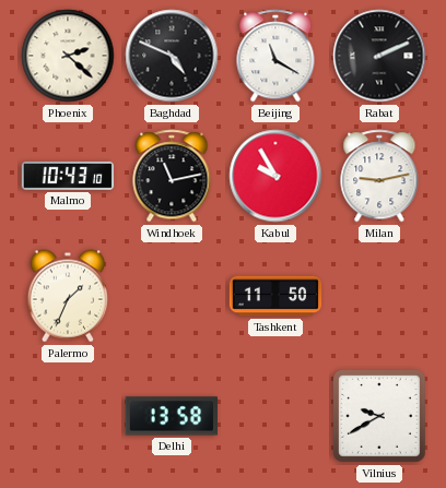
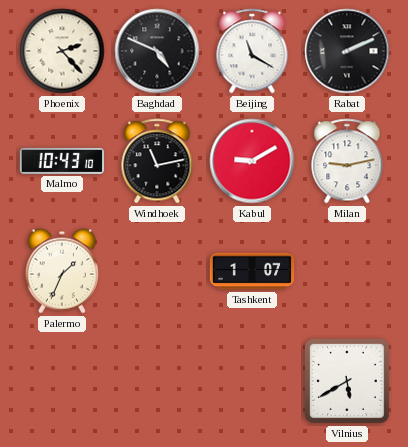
Phoenix: 2:22 -> 2:23 (62, 51)
Kabul: 9:55 -> 9:10 (252, 161)
Tashkent: 11:50 -> 1:07 (252, 271)
Delhi: 13:58 -> none (171, 416)
Vilnius: 9:40 -> 5:40 (348, 382)
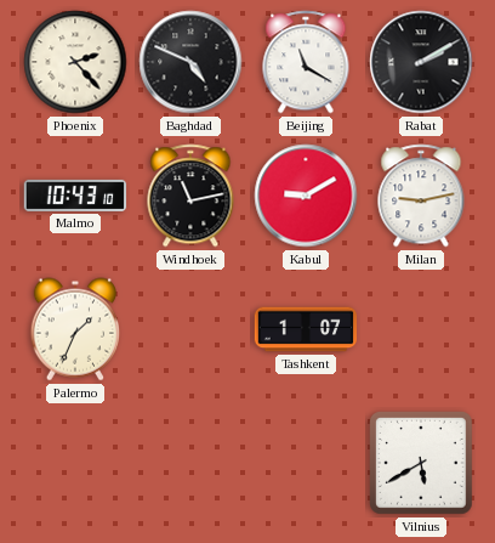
Rabat: 2:11 -> 2:10 (421, 62)
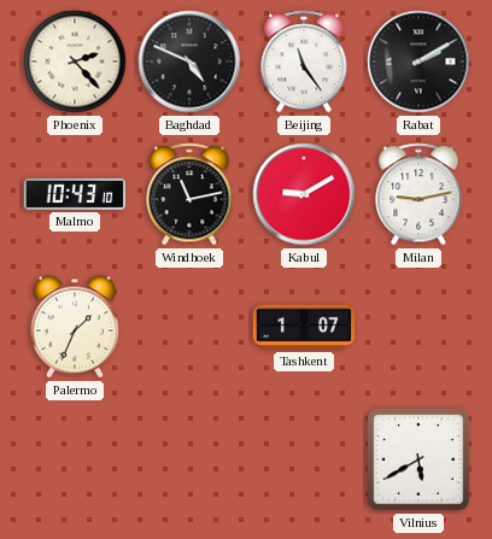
Beijing: 11:20 -> 11:24 (304, 61)
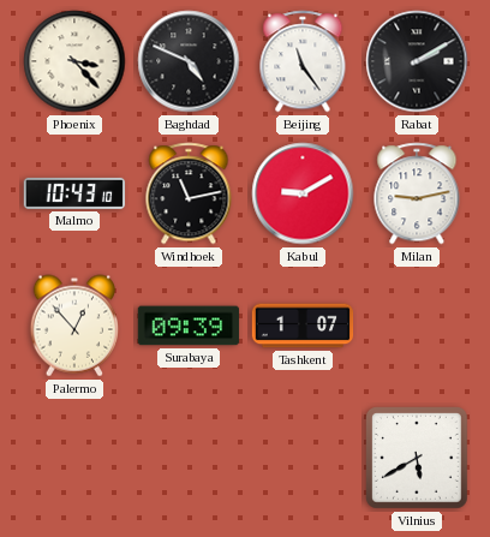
Phoenix: 2:23 -> 3:23 (74, 61)
Palermo: 1:34 -> 12:53 (73, 326)
Surabaya: none -> 09:39 (189, 326)
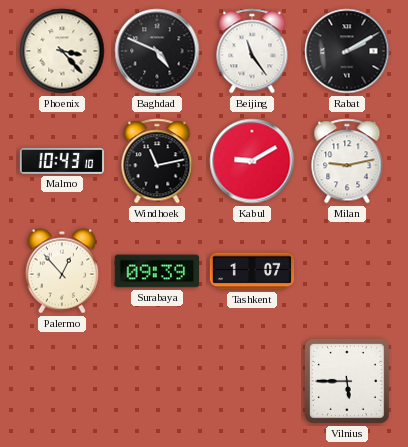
Vilnius: 5:40 -> 5:45 (348, 382)
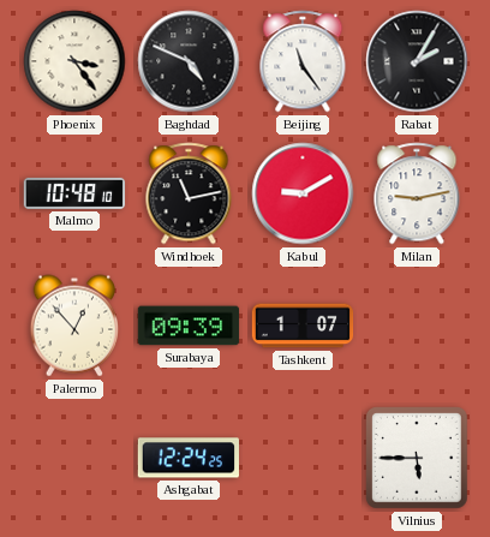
Phoenix: 3:23 -> 3:24 (74, 61)
Rabat: 2:10 -> 2:05 (417, 61)
Malmo: 10:43 -> 10:48 (74, 193)
Ashgabat: none -> 12:24 (187, 458)
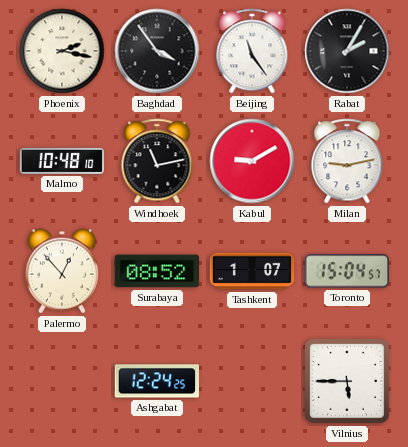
Phoenix: 3:24 -> 2:17 (62, 51)
Baghdad: 4:49 -> 3:54 (157, 51)
Surabaya: 09:39 -> 08:52 (157, 271)
Toronto: none -> 15:04 (346, 271)
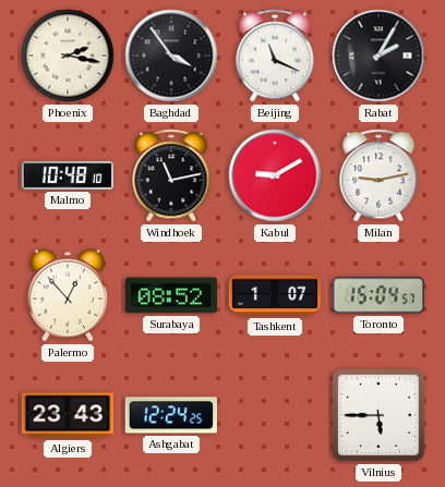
Beijing: 11:24 -> 11:19 (275, 56)
Algiers: none -> 23:43 (68, 415)
